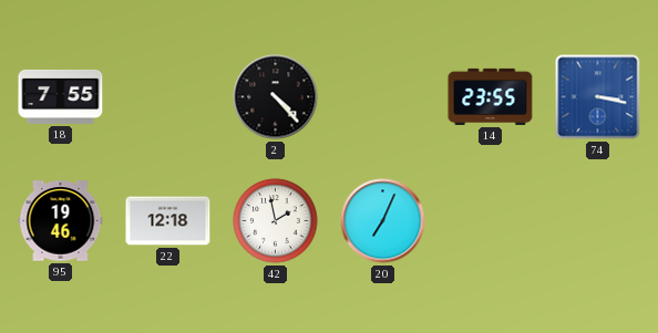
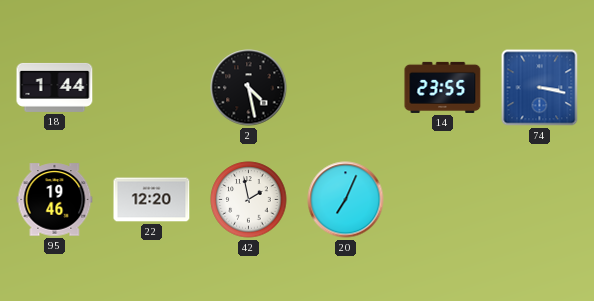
18: 7:55 -> 1:44 (55, 87)
2: 4:23 -> 4:28 (249, 88)
22: 12:18 -> 12:20 (152, 200)
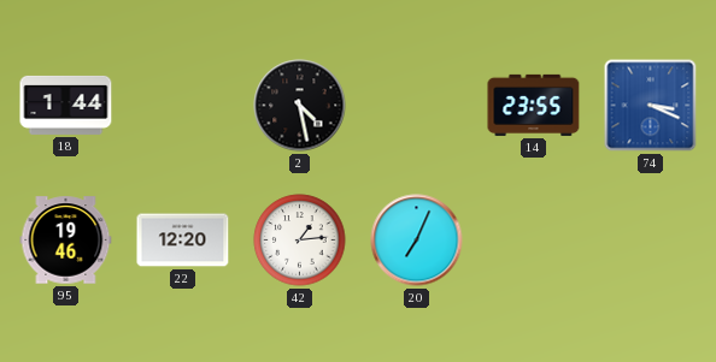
74: 3:17 -> 3:19 (651, 106)
42: 1:58 -> 1:14 (300, 241)
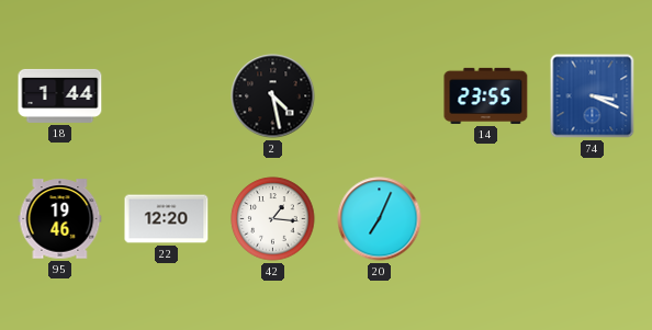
42: 1:14 -> 1:16 (273, 219)
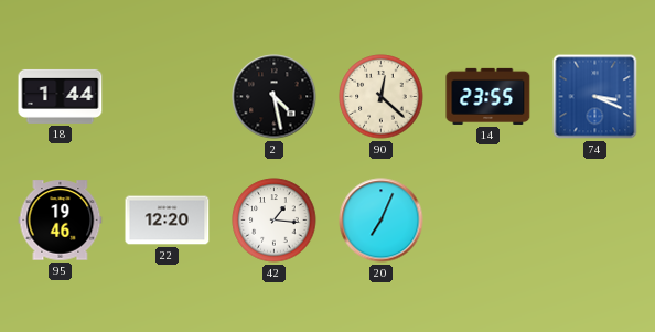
90: none -> 12:22 (382, 97)
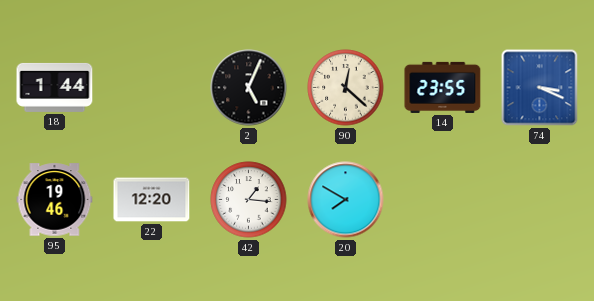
2: 4:28 -> 5:04 (249, 88)
20: 7:04 -> 7:50 (346, 200)
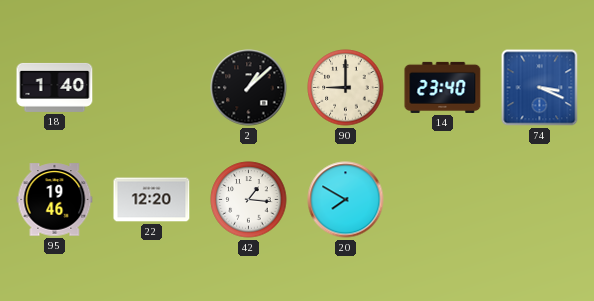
18: 1:44 -> 1:40 (55, 87)
2: 5:04 -> 1:08 (249, 88)
90: 12:22 -> 9:00 (346, 88)
14: 23:55 -> 23:40 (443, 87)
